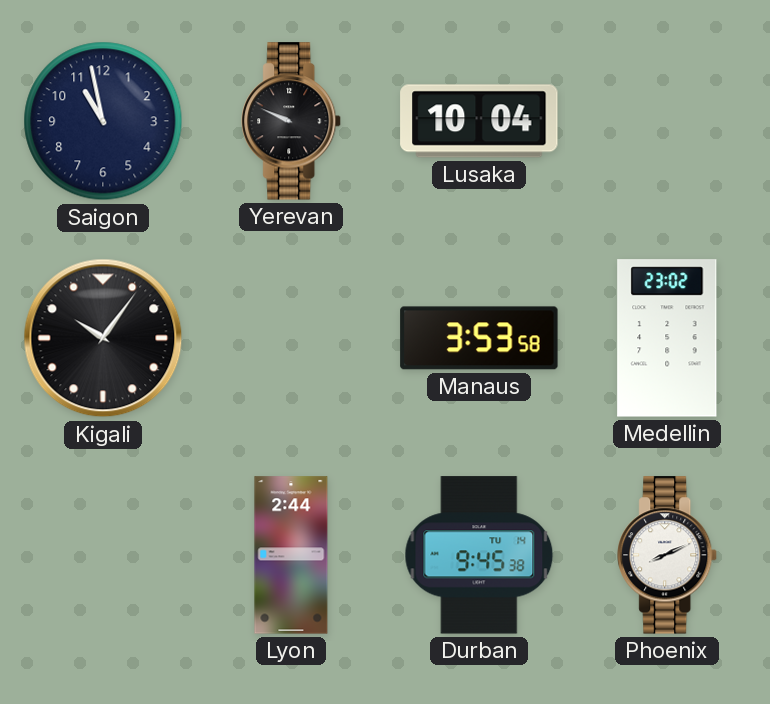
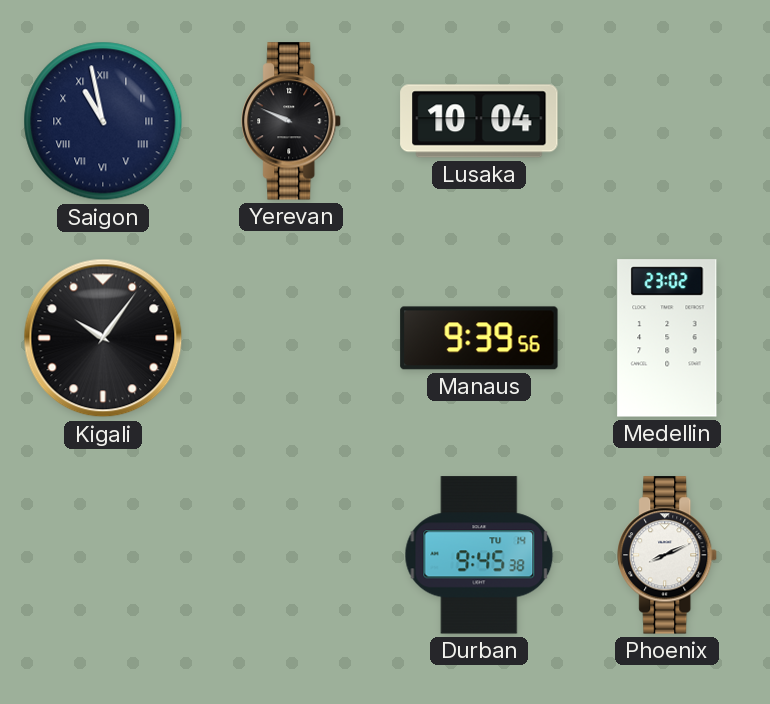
Saigon numerals: Arabic -> Roman (103, 121)
Manaus: 3:53 -> 9:39 (479, 338)
Lyon: 2:44 -> none (291, 555)
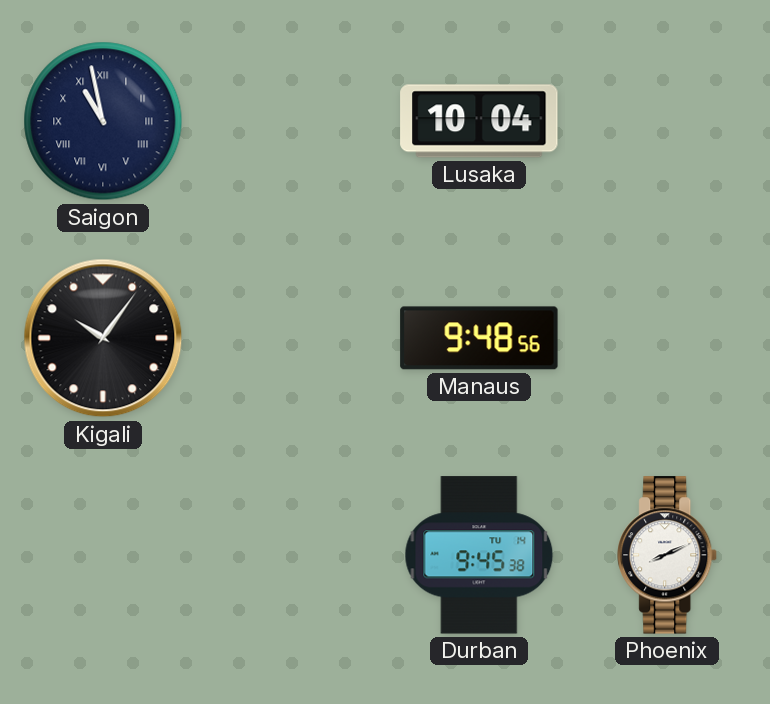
Yerevan: 9:49 -> none (292, 121)
Manaus: 9:39 -> 9:48 (479, 338)
Medellin: 23:02 -> none (667, 338)
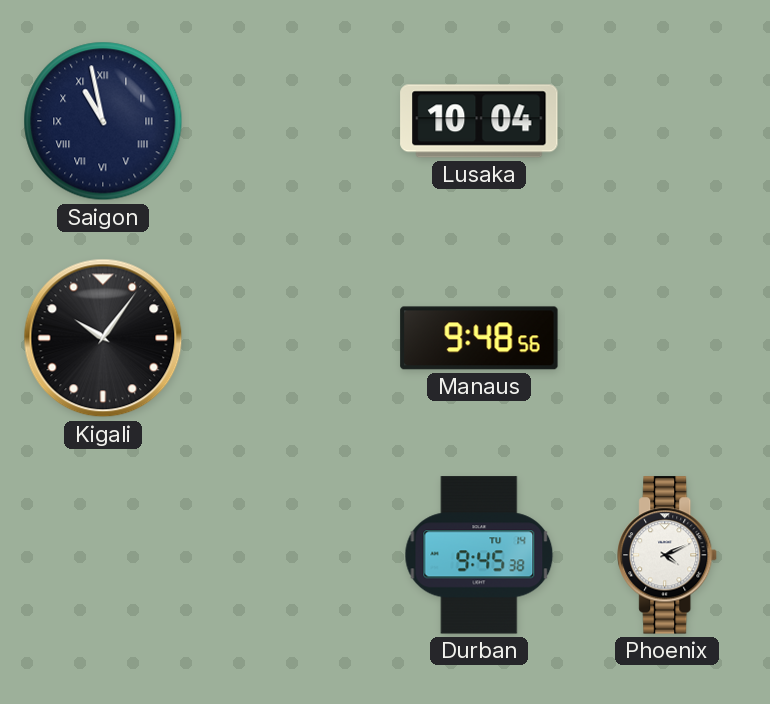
Phoenix: 8:11 -> 4:11 (668, 555)
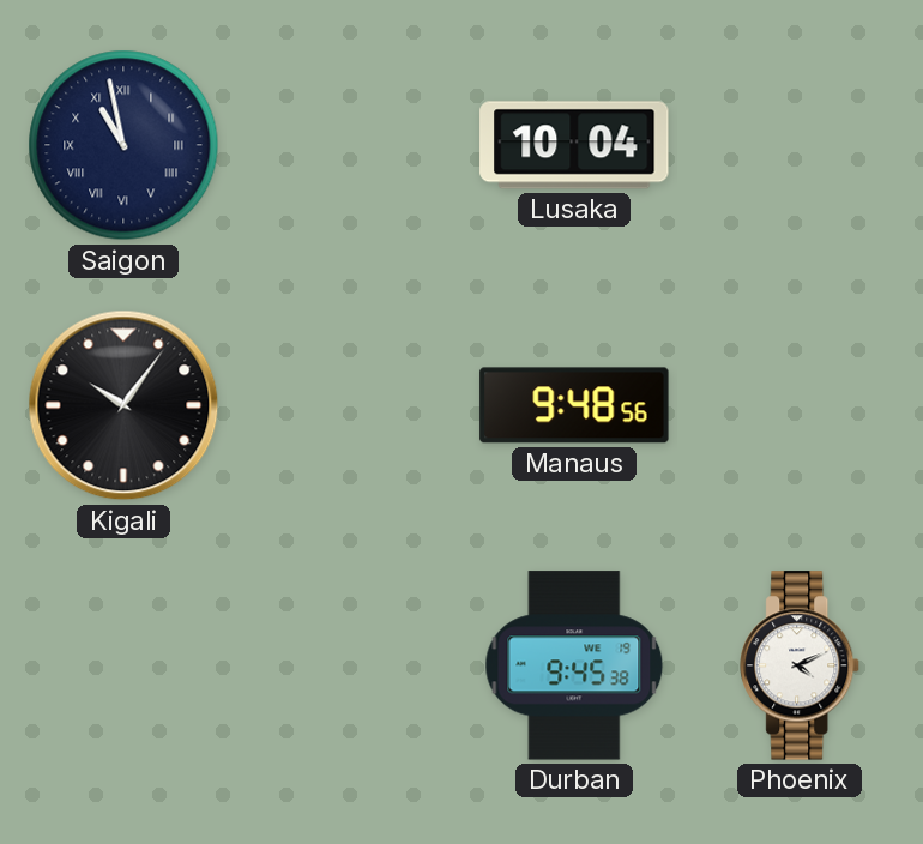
Durban date: TU 14 -> WE 19 (574, 665)
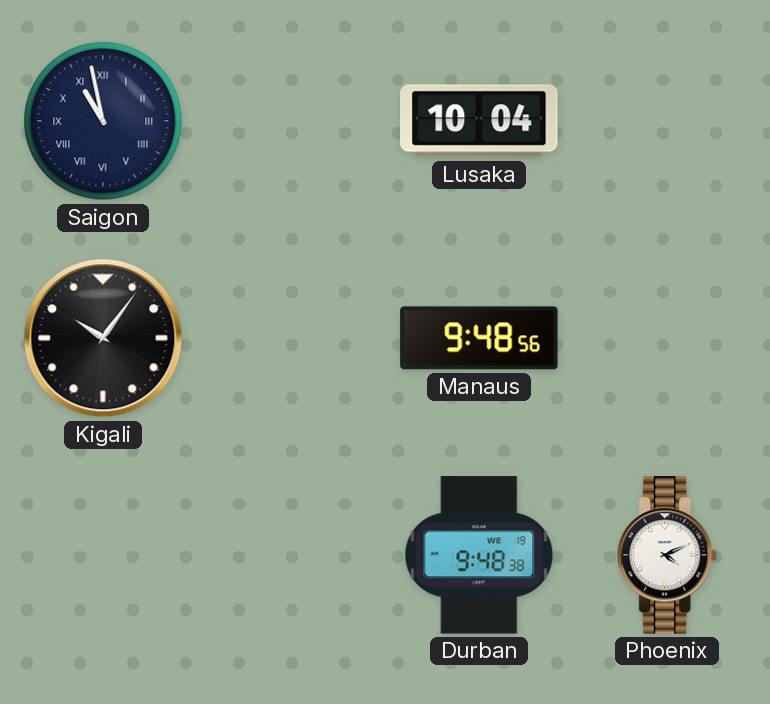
Durban: 9:45 -> 9:48 (479, 555)
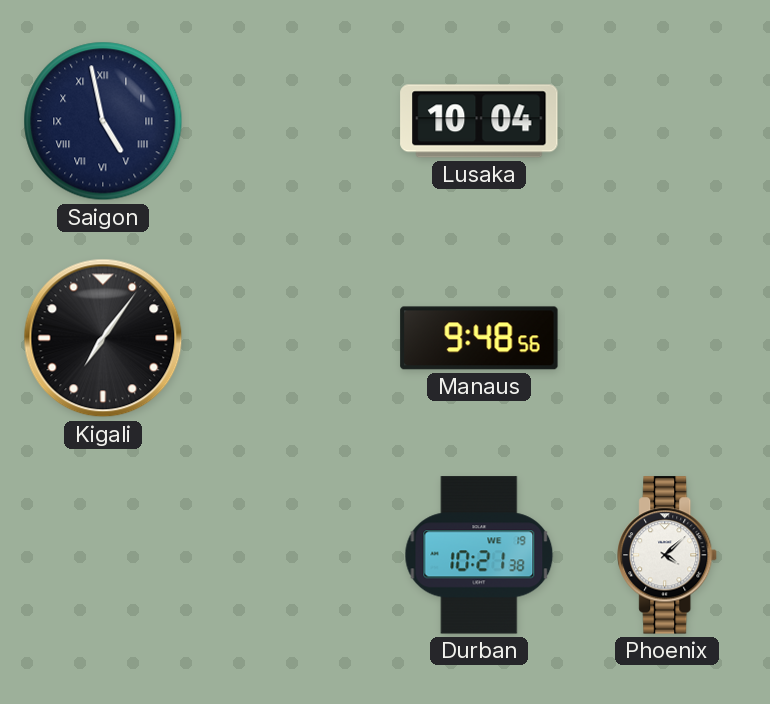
Saigon: 10:58 -> 4:58 (103, 121)
Kigali: 10:06 -> 7:06 (103, 338)
Durban: 9:48 -> 10:21 (479, 555)
Phoenix: 4:11 -> 4:08 (668, 555)
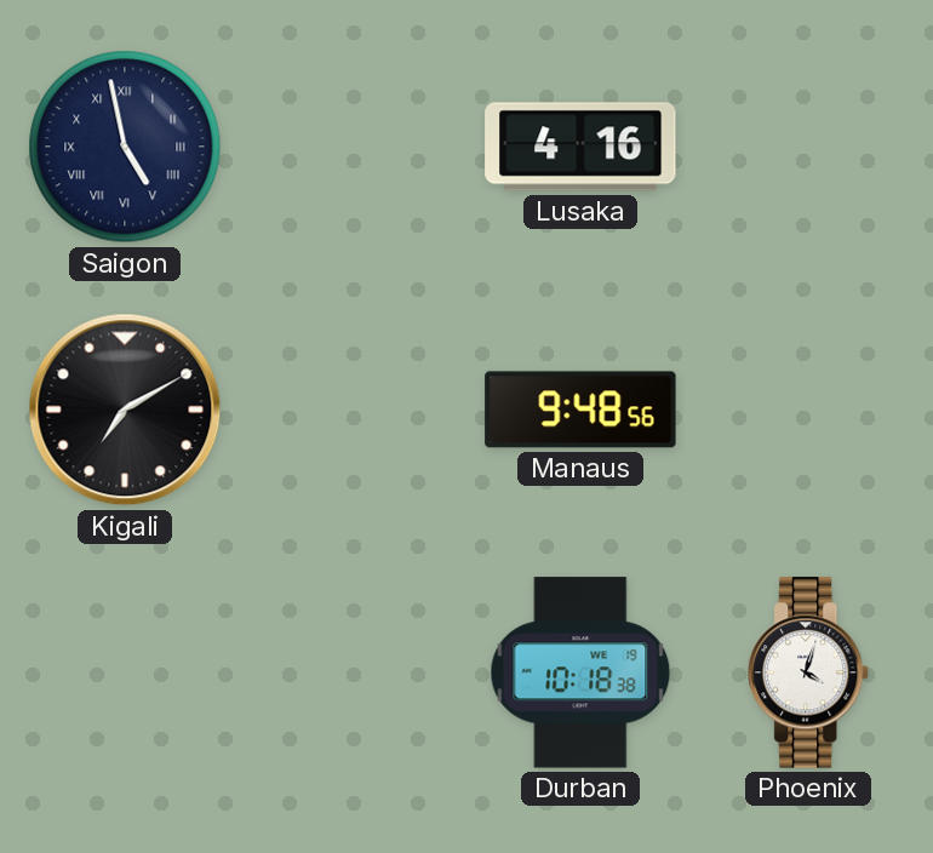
Lusaka: 10:04 -> 4:16 (580, 147)
Kigali: 7:06 -> 7:10 (125, 410)
Durban: 10:21 -> 10:18 (580, 672)
Phoenix: 4:08 -> 4:03 (809, 672)
